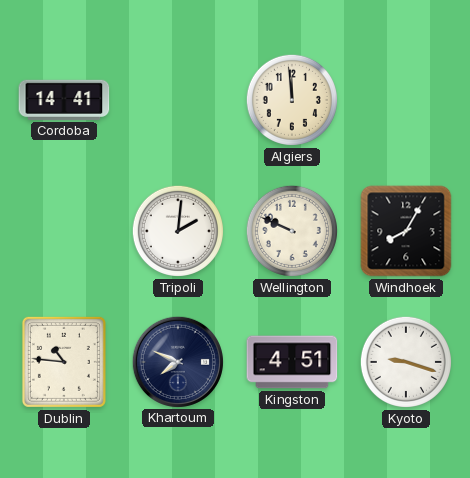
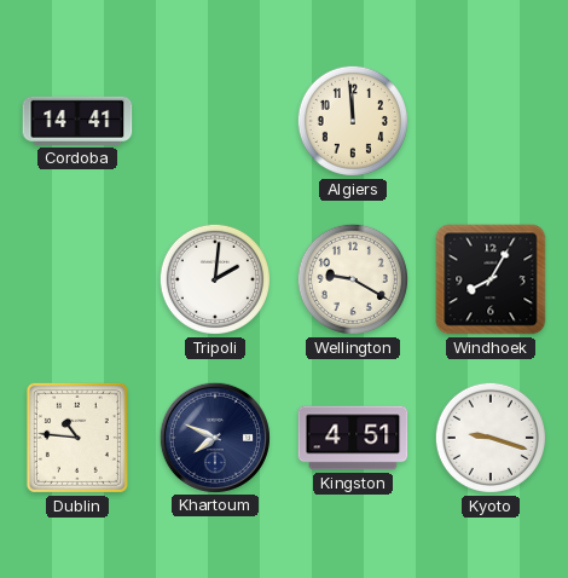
Wellington: 9:49 -> 9:20 (353, 279)
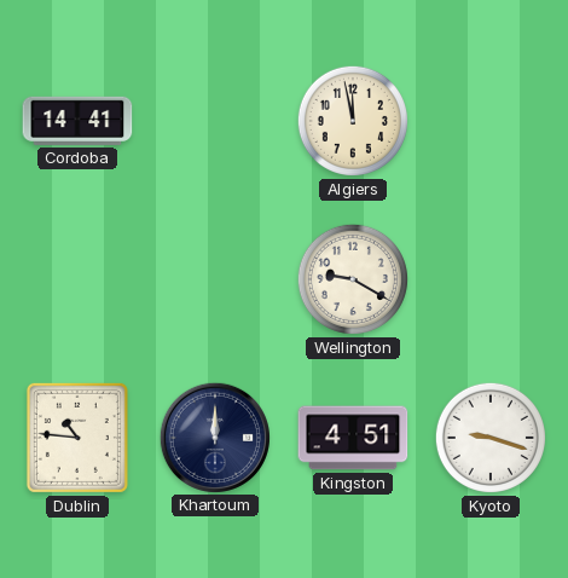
Algiers: 11:59 -> 11:58 (353, 121)
Tripoli: 2:01 -> none (215, 279)
Windhoek: 8:05 -> none (491, 279)
Khartoum: 7:49 -> 12:00 (214, 437)
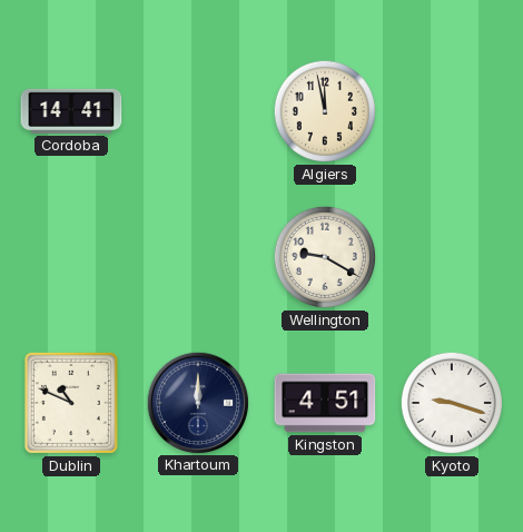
Dublin: 10:46 -> 10:49 (71, 403)
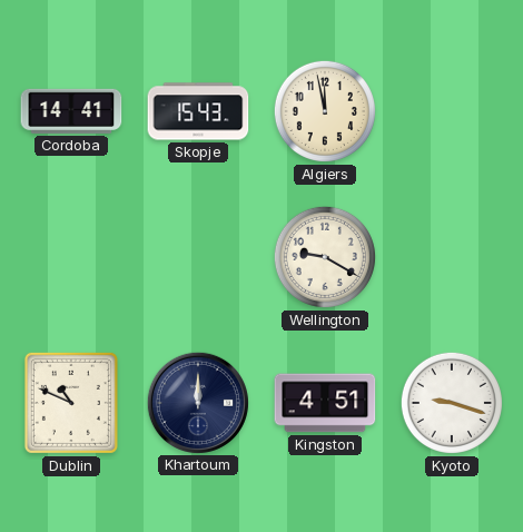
Skopje: none -> 15:43 (198, 111)
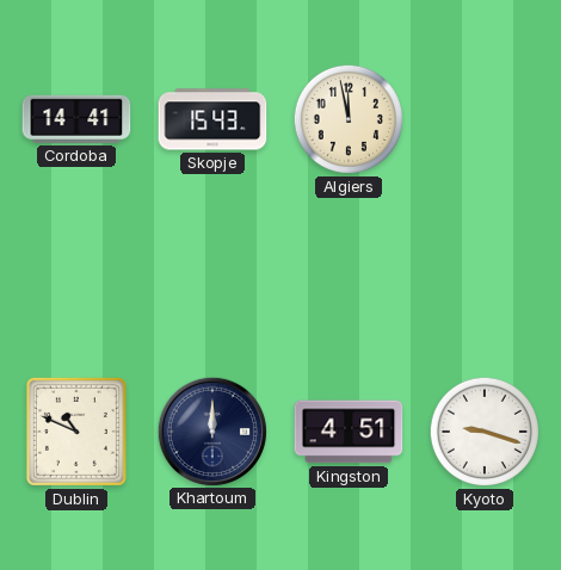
Wellington: 9:20 -> none (325, 257)
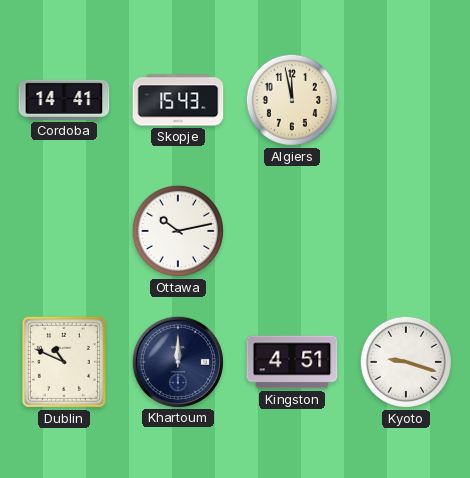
Ottawa: none -> 10:13 (178, 231)
